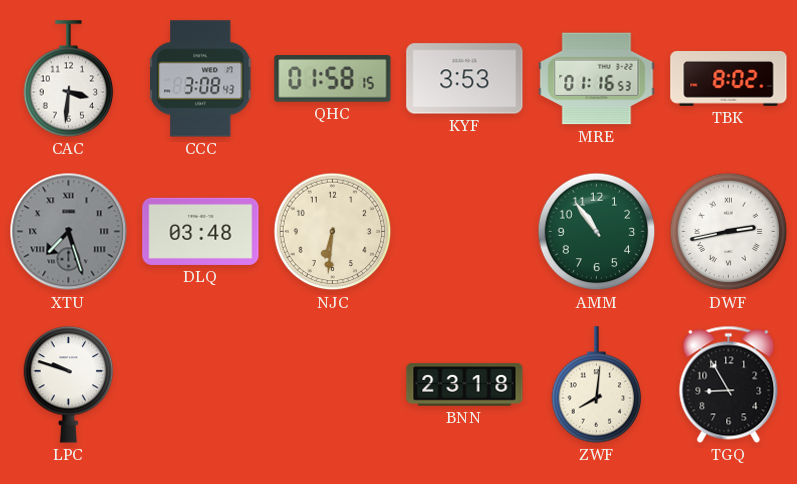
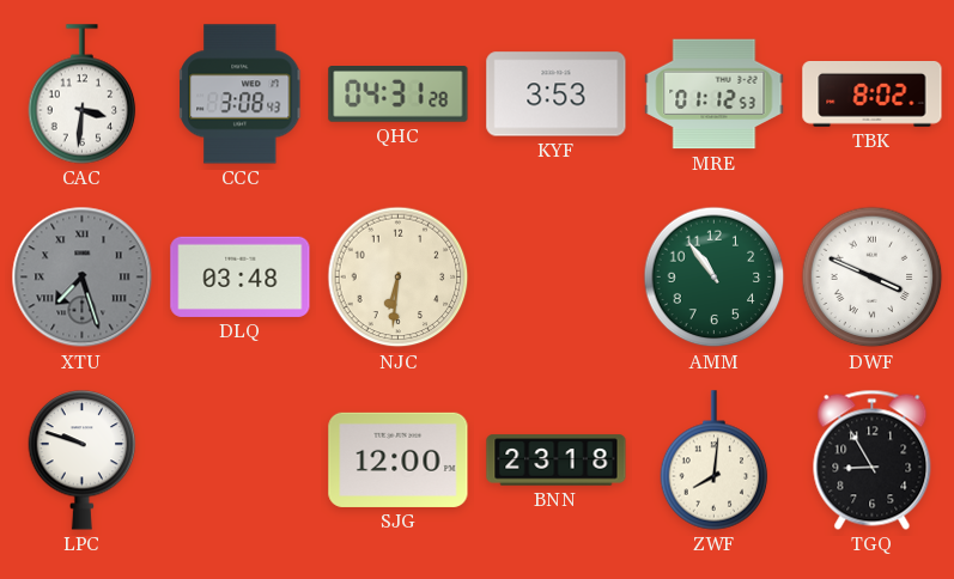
QHC: 01:58 -> 04:31 (399, 95)
MRE: 01:16 -> 01:12 (715, 95)
DWF: 2:43 -> 3:49 (873, 278)
SJG: none -> 12:00 (399, 459)
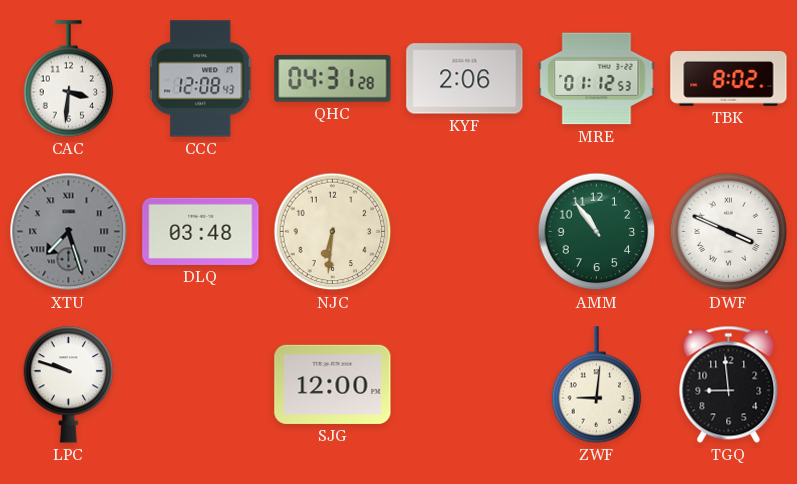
CCC: 3:08 -> 12:08 (201, 79)
KYF: 3:53 -> 2:06 (465, 79)
BNN: 23:18 -> none (557, 461)
ZWF: 8:01 -> 9:01 (597, 385)
TGQ: 8:55 -> 8:59 (729, 384)
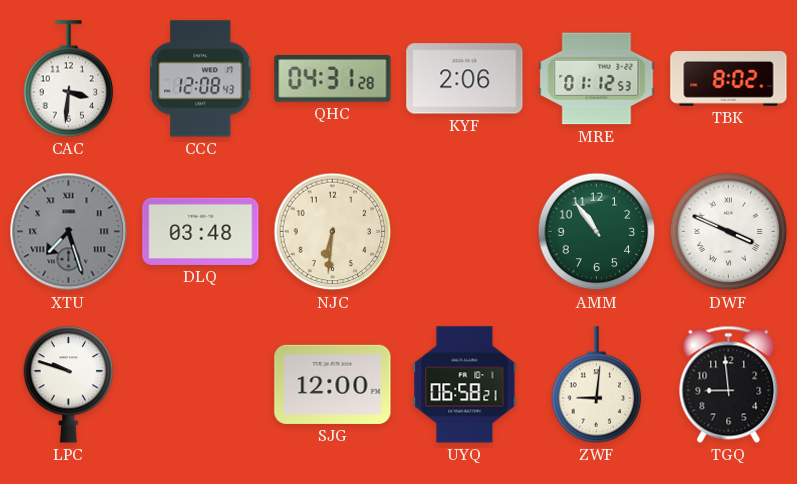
UYQ: none -> 06:58 (465, 385)
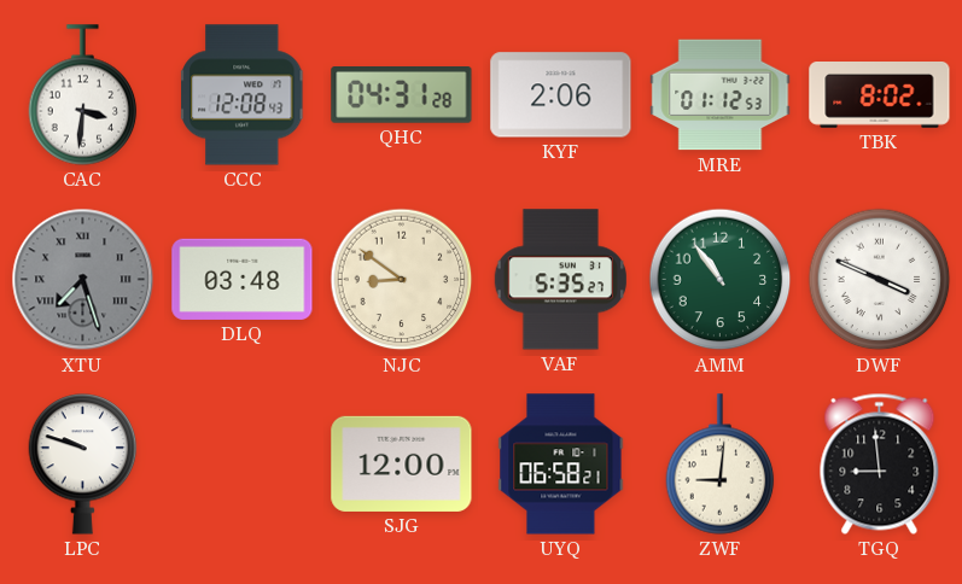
NJC: 6:31 -> 8:51 (402, 280)
VAF: none -> 5:35 (560, 280)
